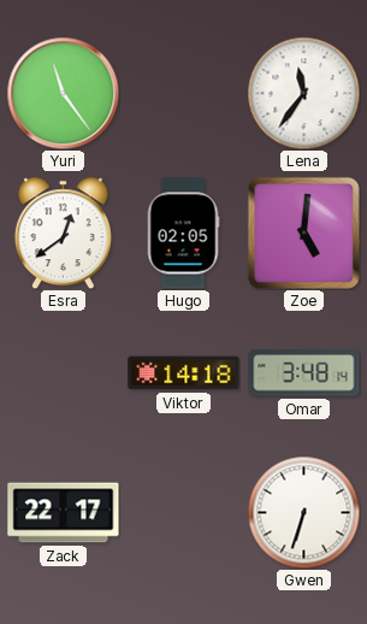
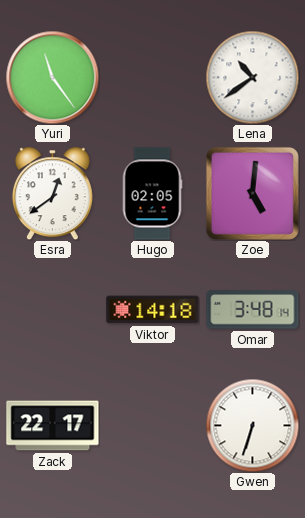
Lena: 11:36 -> 10:39 (252, 77)
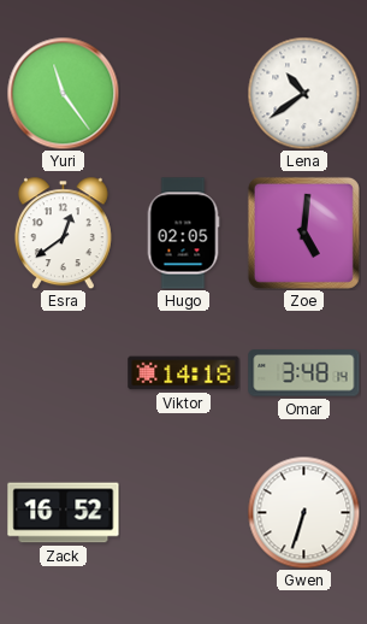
Zack: 22:17 -> 16:52 (64, 513)
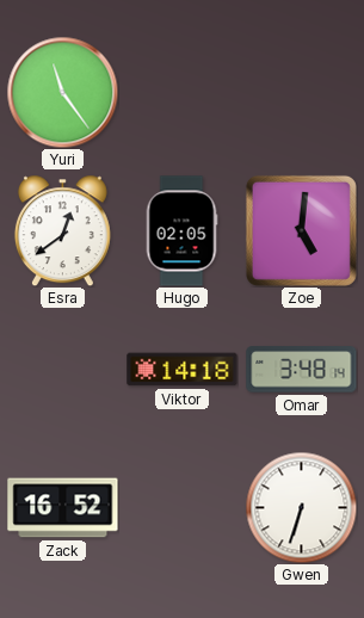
Lena: 10:39 -> none (303, 93)
